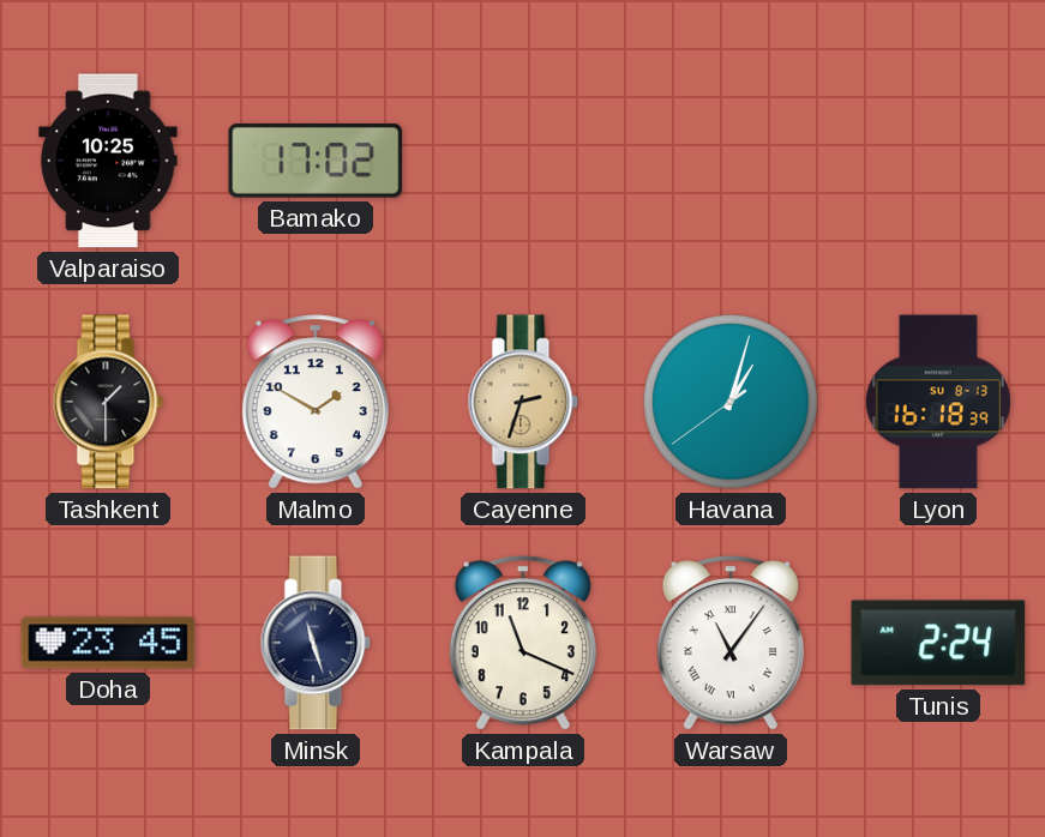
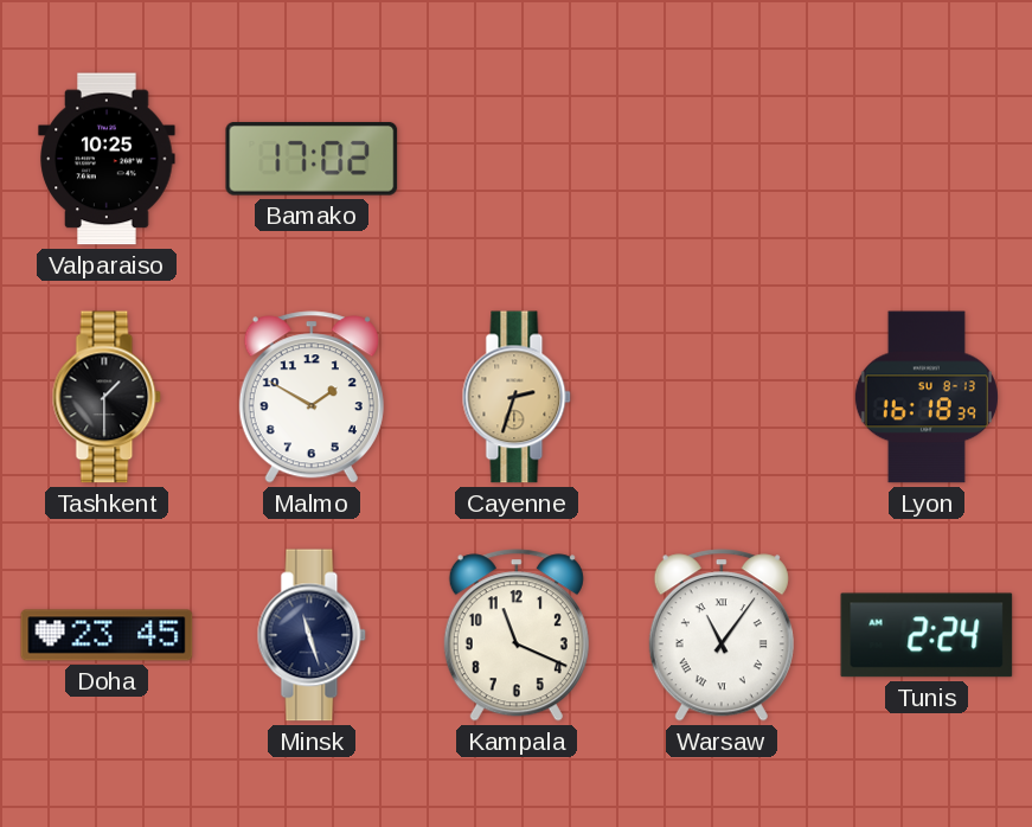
Havana: 1:02 -> none (731, 402)
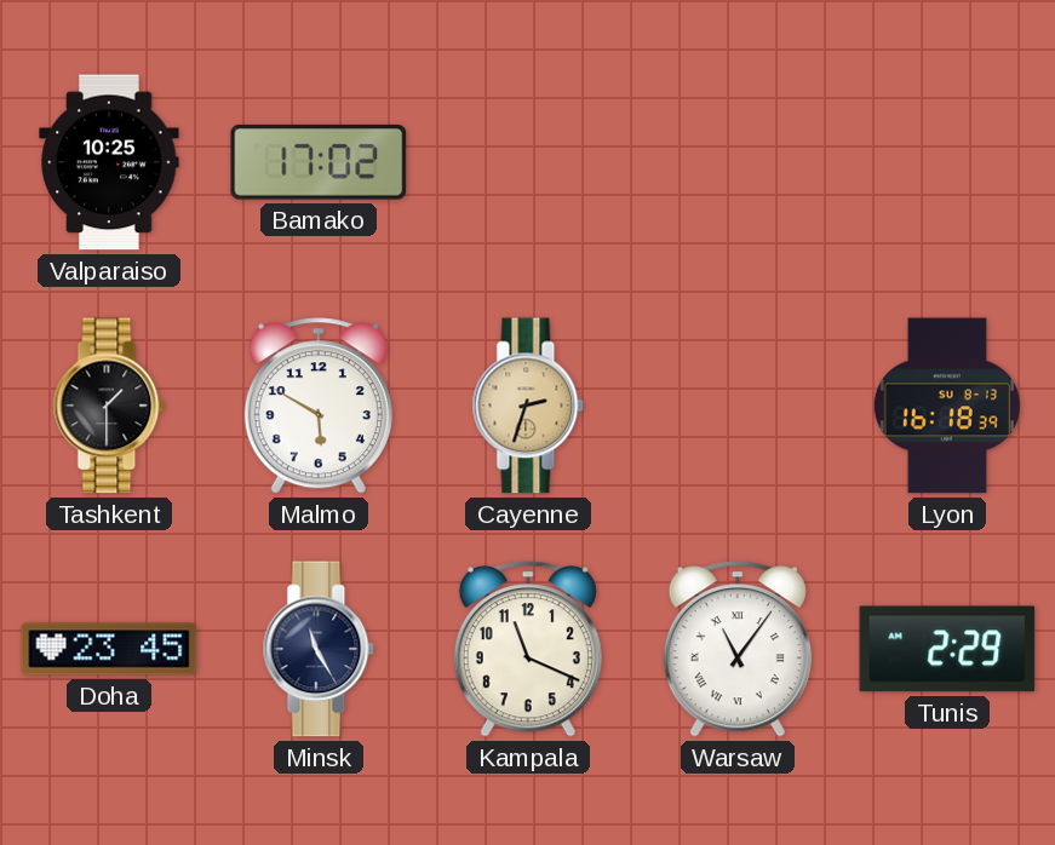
Malmo: 1:50 -> 5:50 (319, 406)
Minsk: 11:27 -> 11:25 (319, 649)
Tunis: 2:24 -> 2:29 (947, 649)
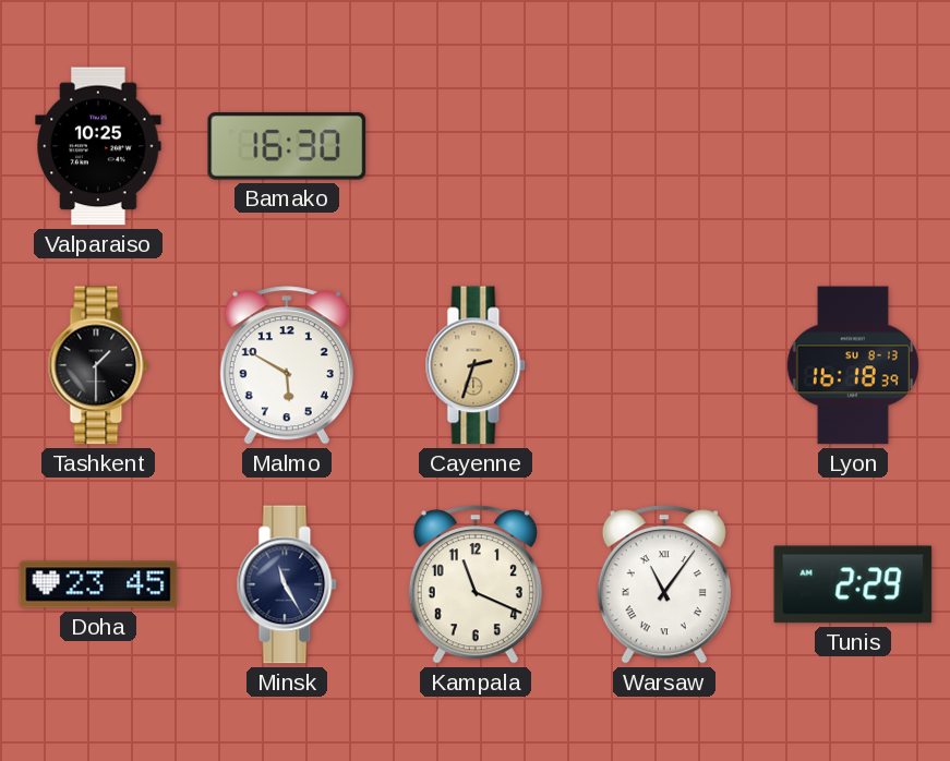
Bamako: 17:02 -> 16:30 (287, 146)
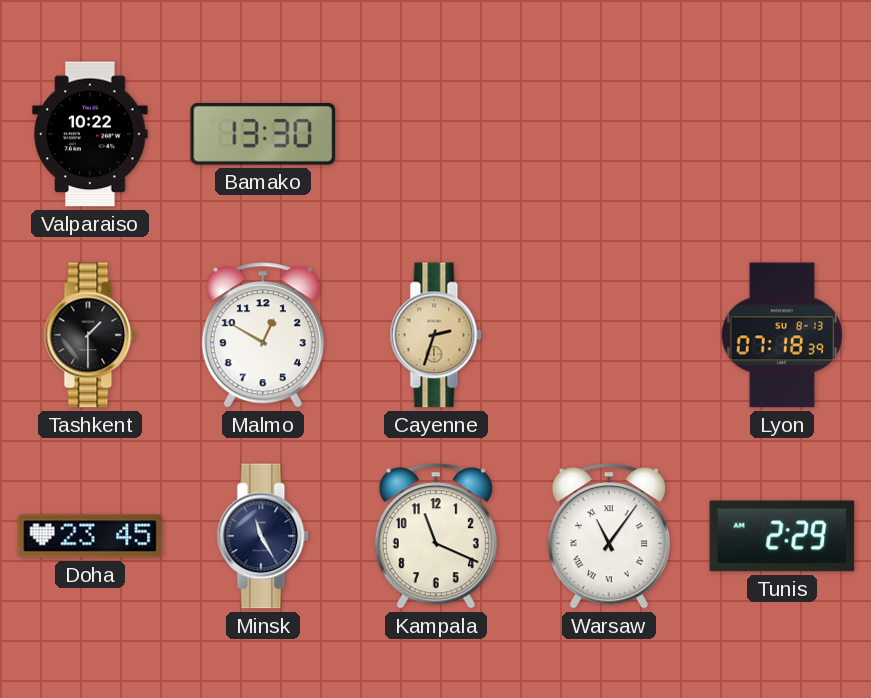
Valparaiso: 10:25 -> 10:22 (90, 134)
Bamako: 16:30 -> 13:30 (263, 134)
Malmo: 5:50 -> 12:50 (263, 335)
Lyon: 16:18 -> 07:18 (782, 335)
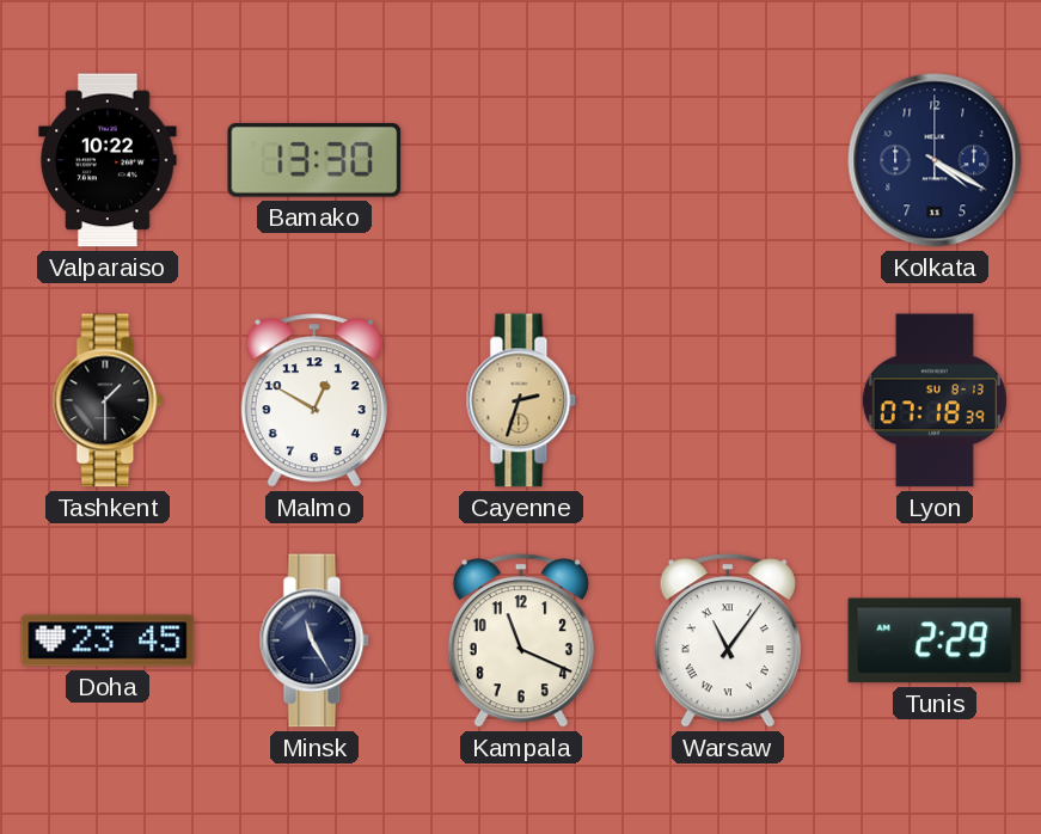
Kolkata: none -> 4:20 (935, 160)
